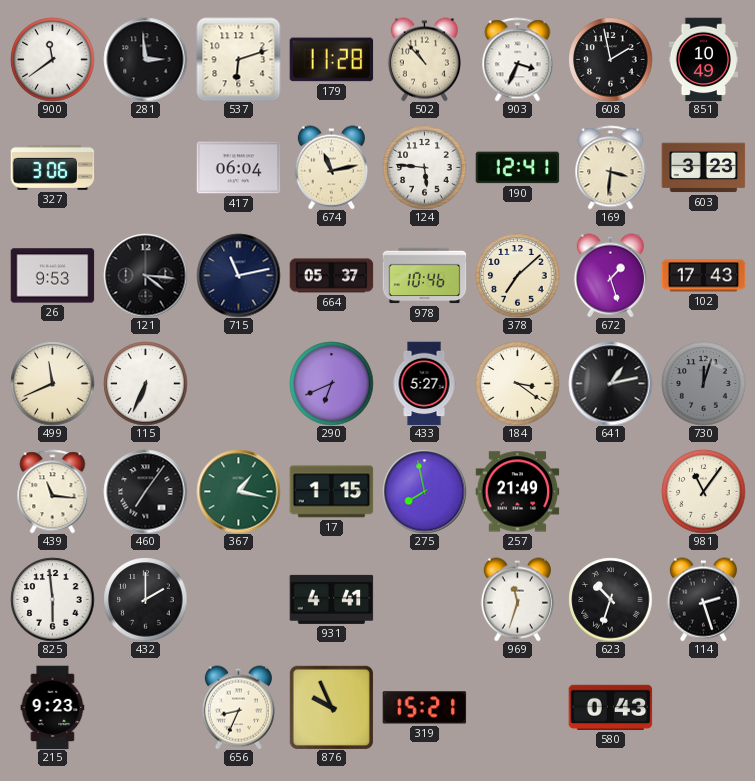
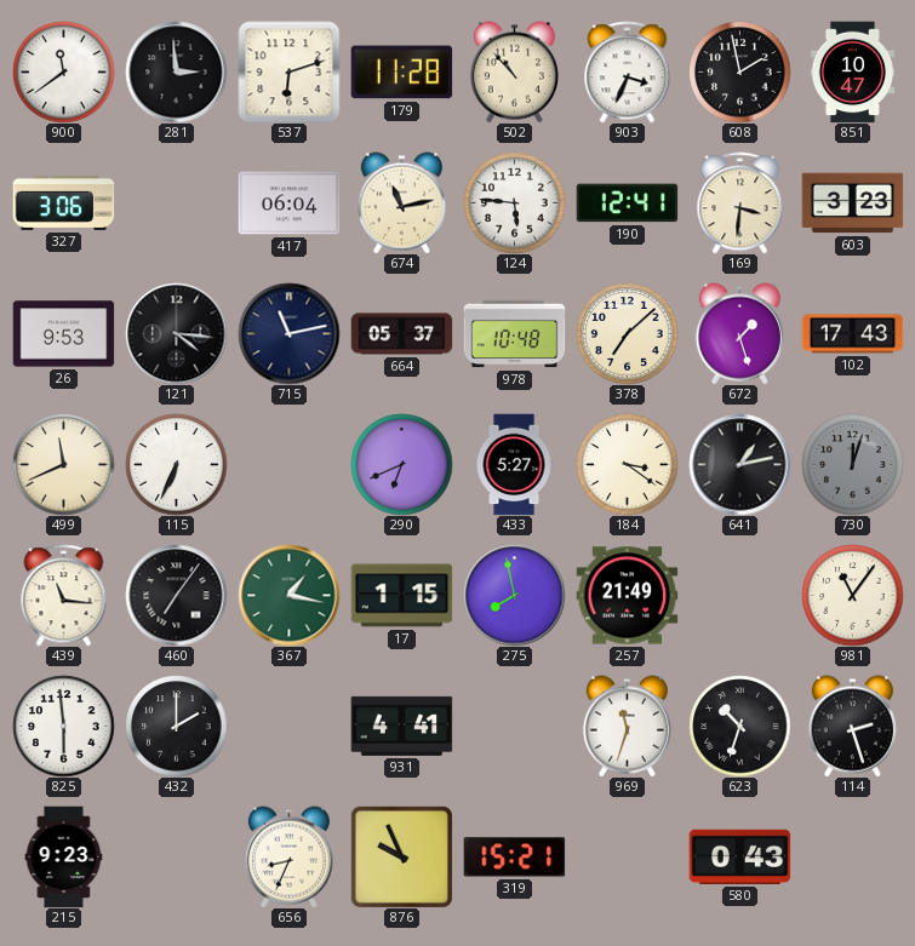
851: 10:49 -> 10:47 (852, 71)
978: 10:46 -> 10:48 (514, 334)
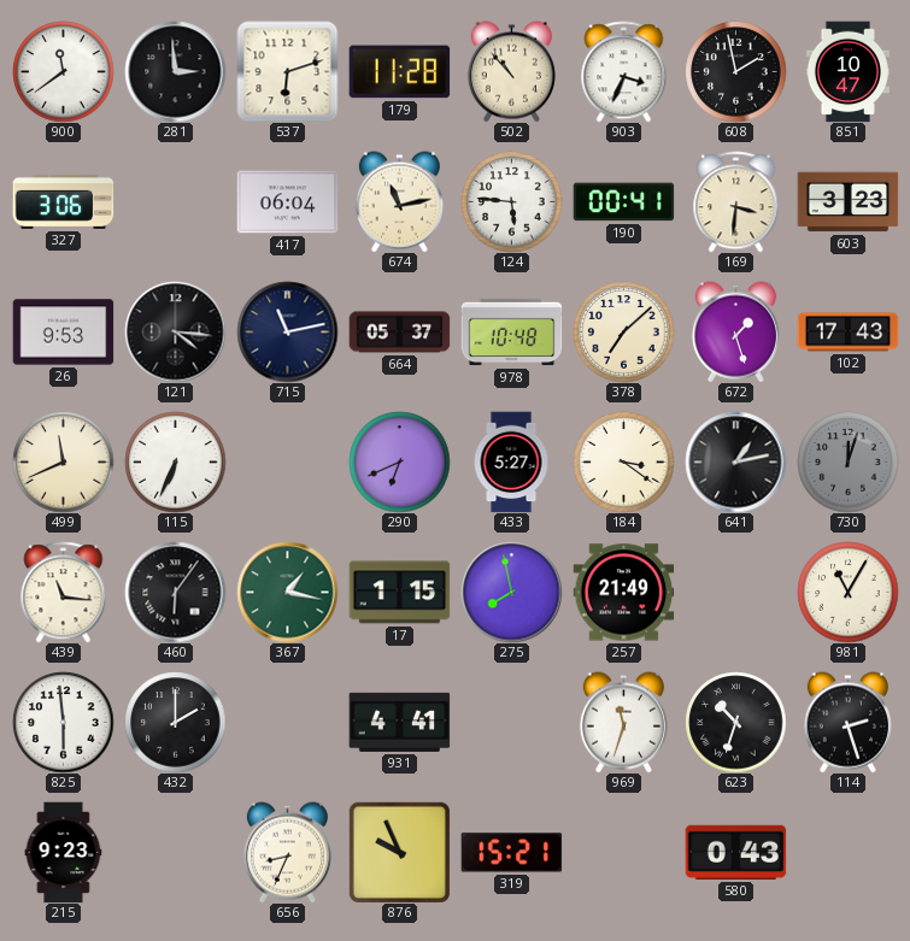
190: 12:41 -> 00:41 (623, 202)
460: 7:06 -> 6:06 (175, 592)
981: 11:06 -> 11:05 (847, 592)
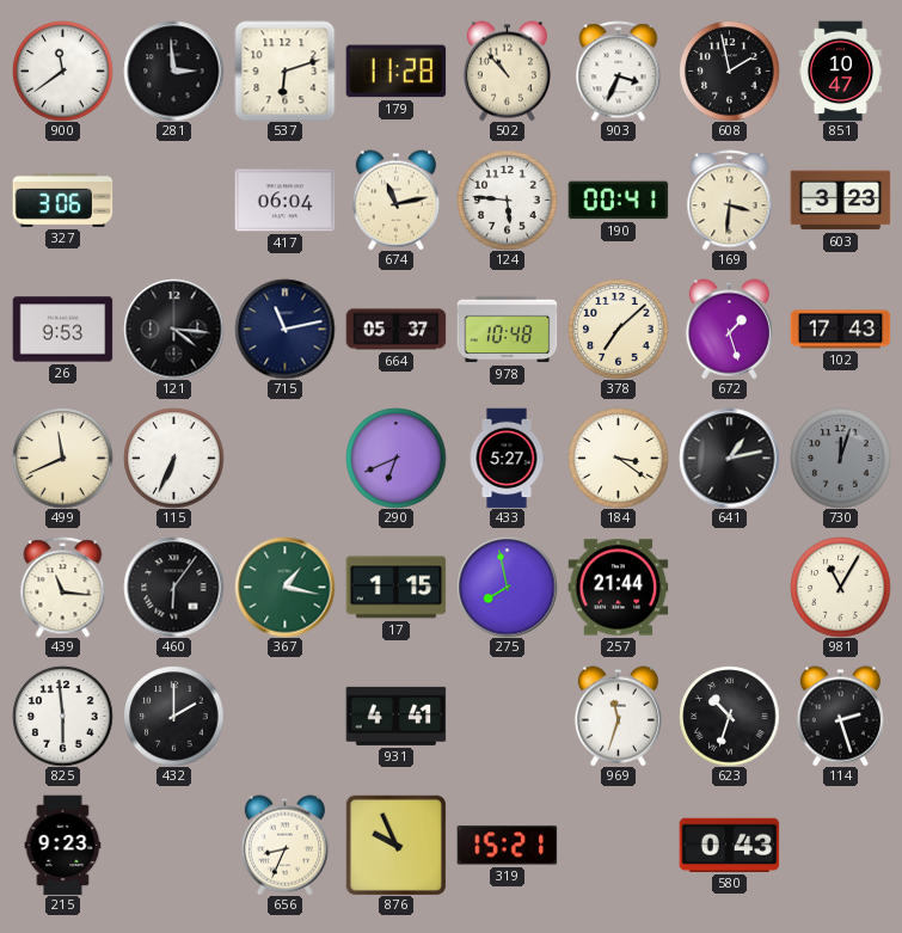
257: 21:49 -> 21:44 (618, 588)
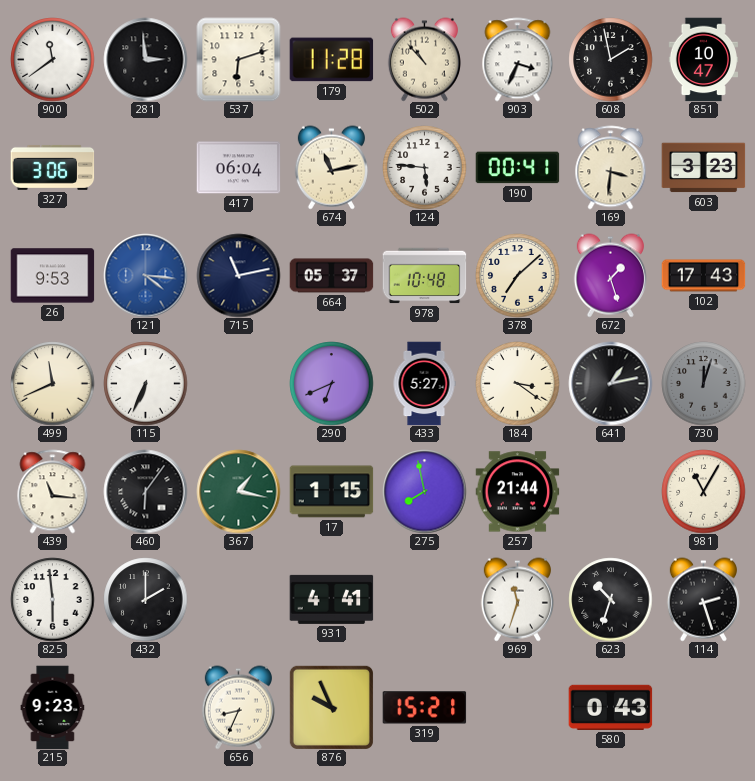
121 dial: black -> blue (145, 275)
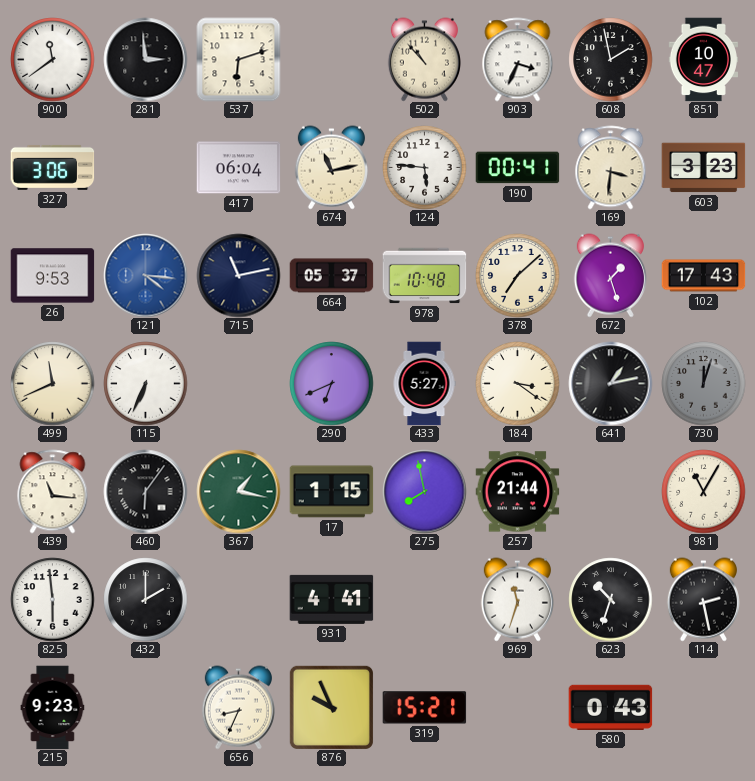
179: 11:28 -> none (331, 60)
114: 2:27 -> 2:28 (703, 599)
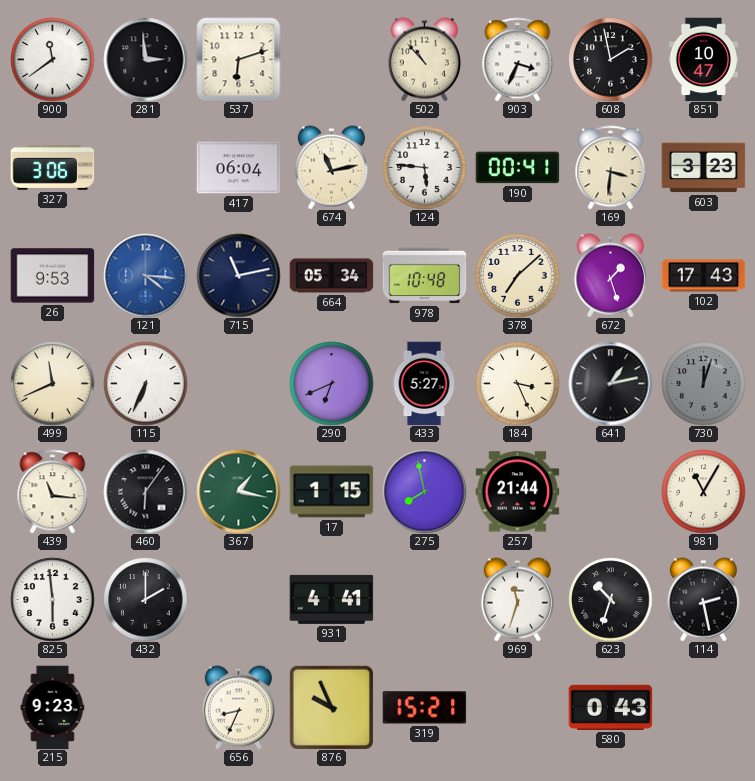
664: 05:37 -> 05:34 (331, 276)
184: 3:21 -> 3:26 (517, 383)
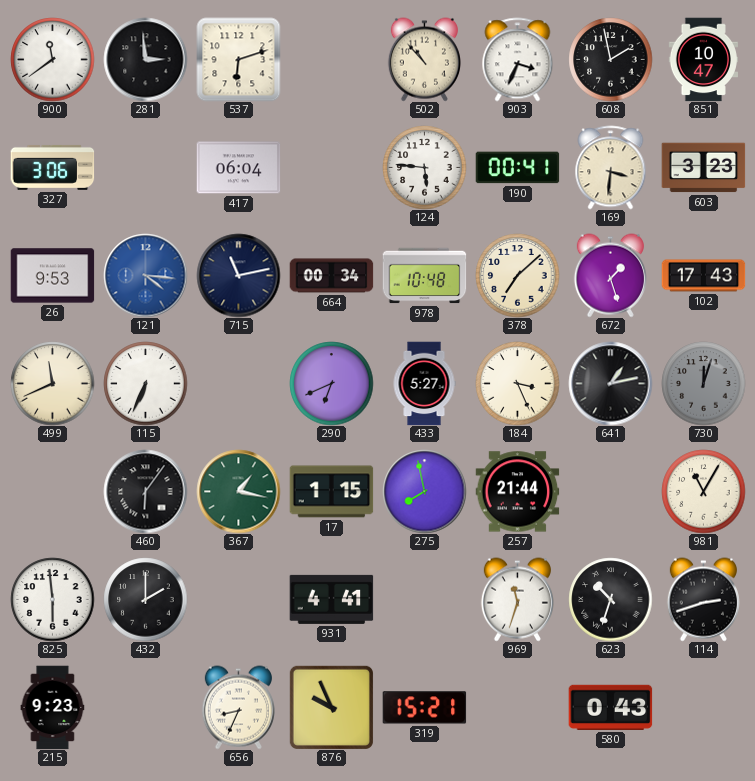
674: 11:13 -> none (331, 167)
664: 05:34 -> 00:34 (331, 276)
439: 11:16 -> none (53, 491)
114: 2:28 -> 2:42 (703, 599)
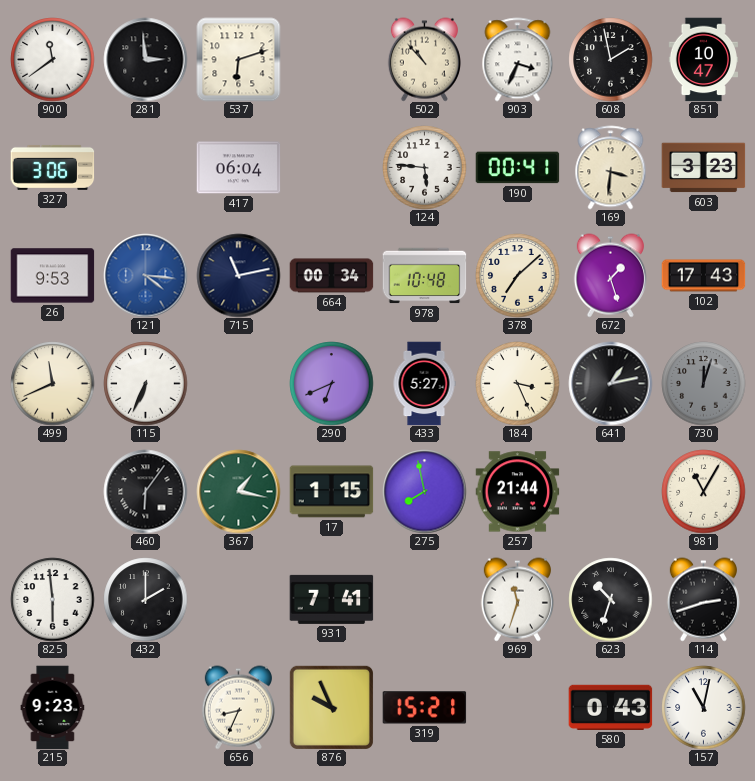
931: 4:41 -> 7:41 (331, 599)
157: none -> 11:02 (703, 707)
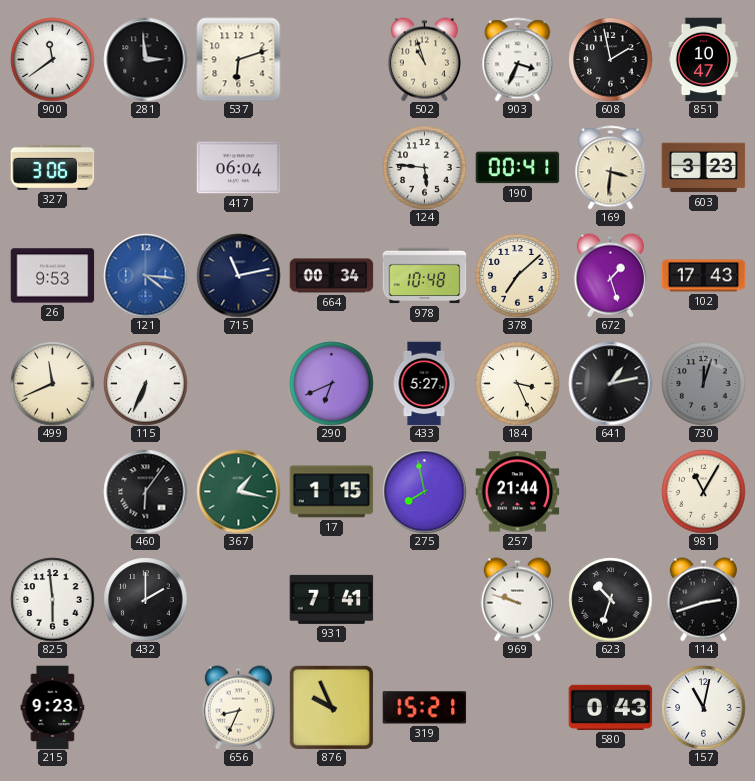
502: 10:53 -> 10:57 (424, 59)
969: 11:33 -> 9:48 (517, 599)
